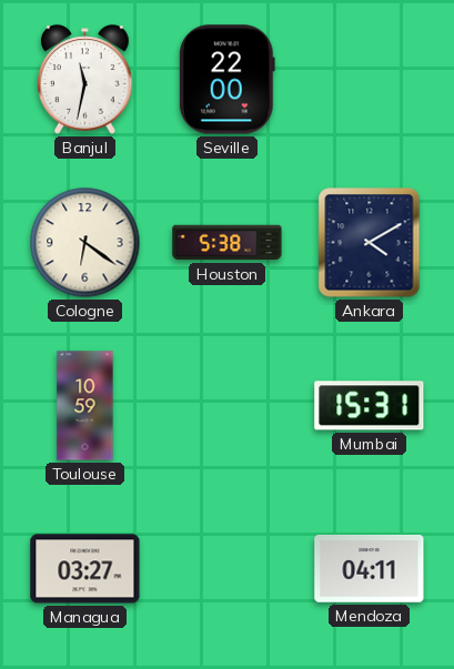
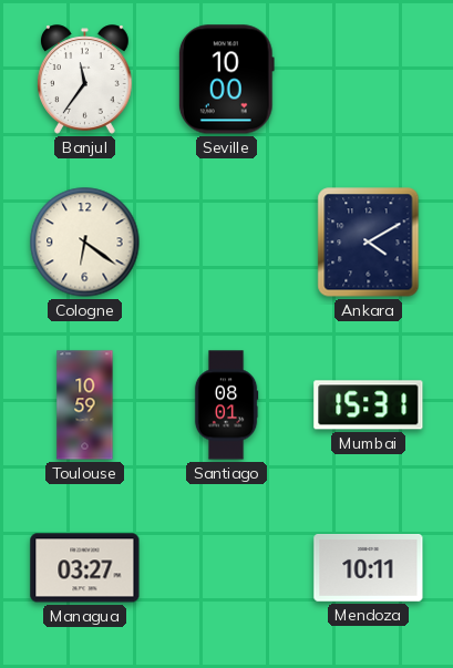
Banjul: 11:32 -> 11:36 (85, 80)
Seville: 22:00 -> 10:00 (226, 80)
Houston: 5:38 -> none (228, 243)
Santiago: none -> 08:01 (226, 405)
Mendoza: 04:11 -> 10:11 (369, 567)
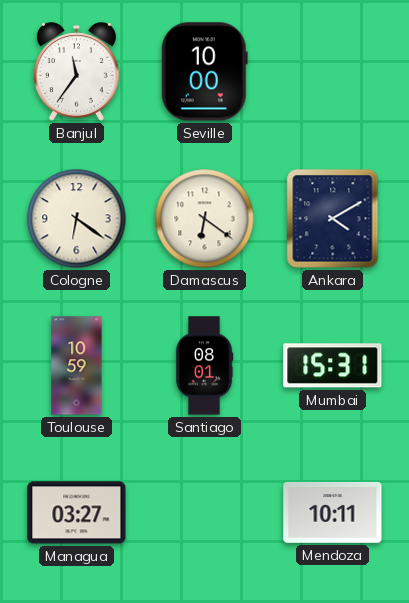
Damascus: none -> 6:21 (205, 219)
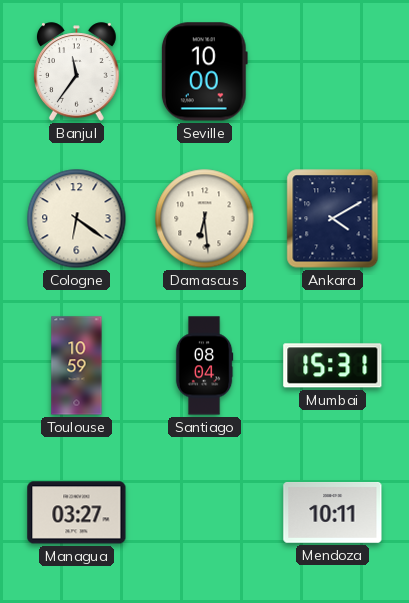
Damascus: 6:21 -> 6:29 (205, 219)
Santiago: 08:01 -> 08:04 (204, 366)
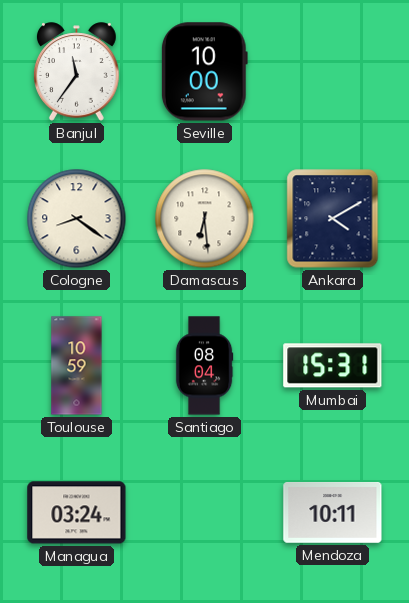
Cologne: 6:21 -> 8:21 (77, 219)
Managua: 03:27 -> 03:24 (77, 513)
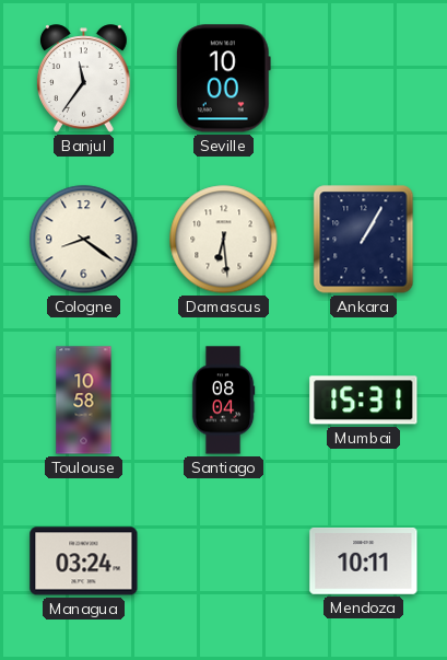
Ankara: 4:10 -> 1:05 (364, 240)
Toulouse: 10:59 -> 10:58 (84, 401)
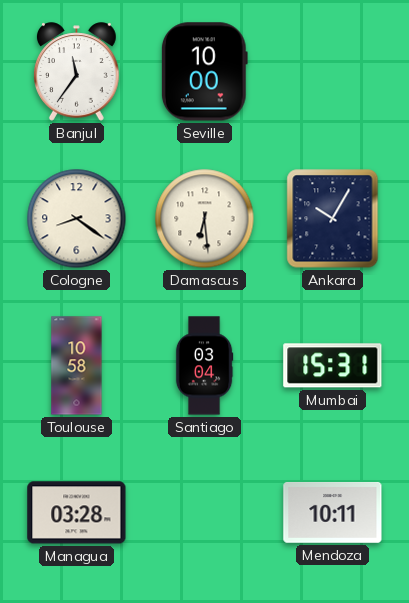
Ankara: 1:05 -> 10:05 (333, 219)
Santiago: 08:04 -> 03:04 (204, 366)
Managua: 03:24 -> 03:28 (77, 513)
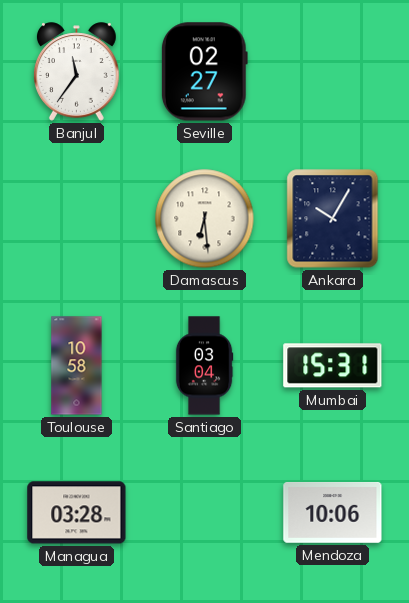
Seville: 10:00 -> 02:27 (204, 72)
Cologne: 8:21 -> none (77, 219)
Mendoza: 10:11 -> 10:06 (333, 512)
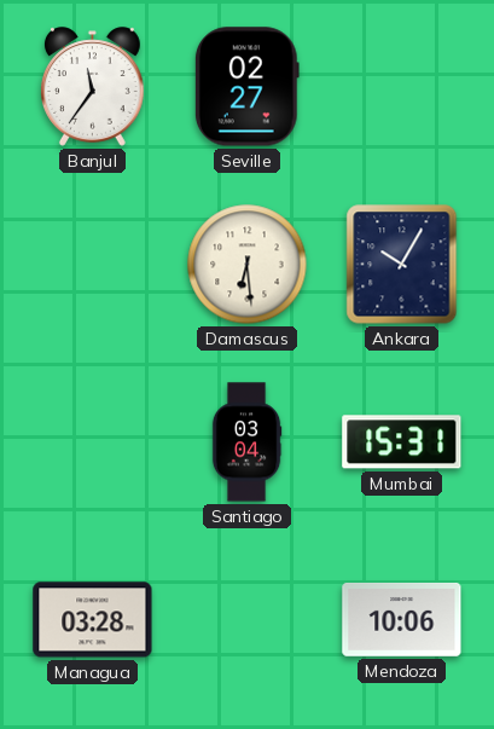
Toulouse: 10:58 -> none (77, 366)
